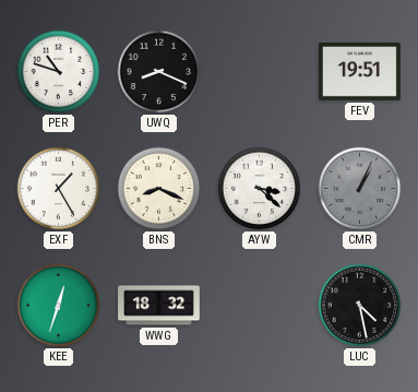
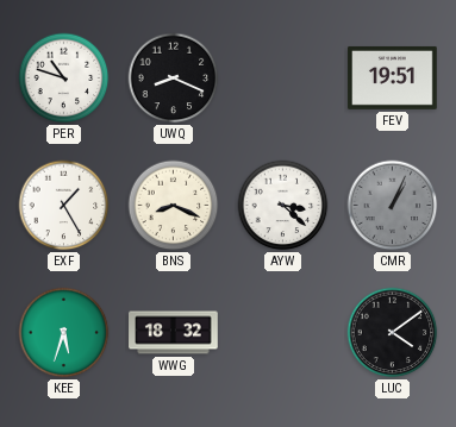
KEE: 12:33 -> 5:33 (64, 333)
LUC: 4:28 -> 4:09 (393, 333)
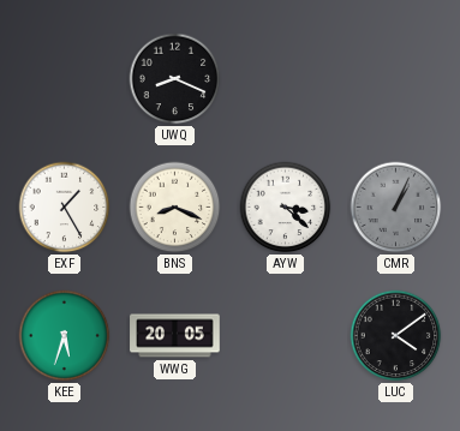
PER: 10:48 -> none (64, 79)
FEV: 19:51 -> none (393, 77)
WWG: 18:32 -> 20:05 (175, 336)
